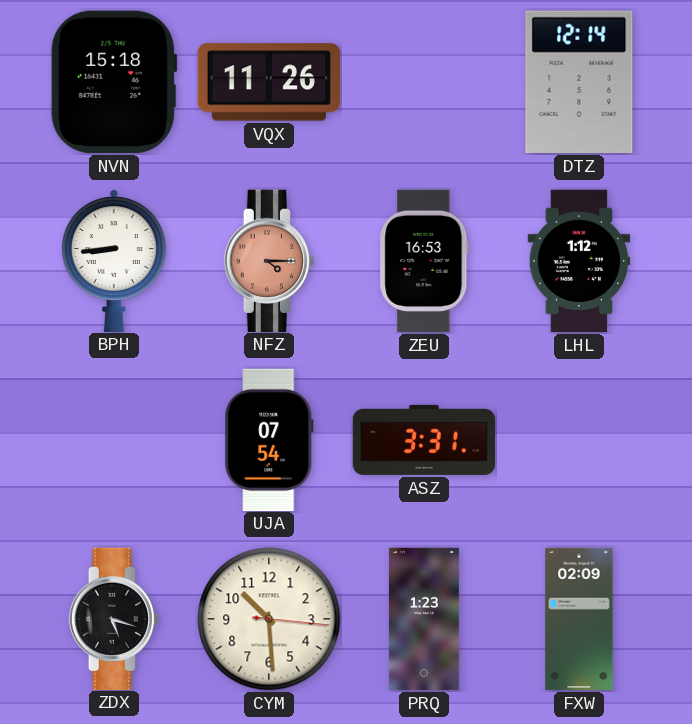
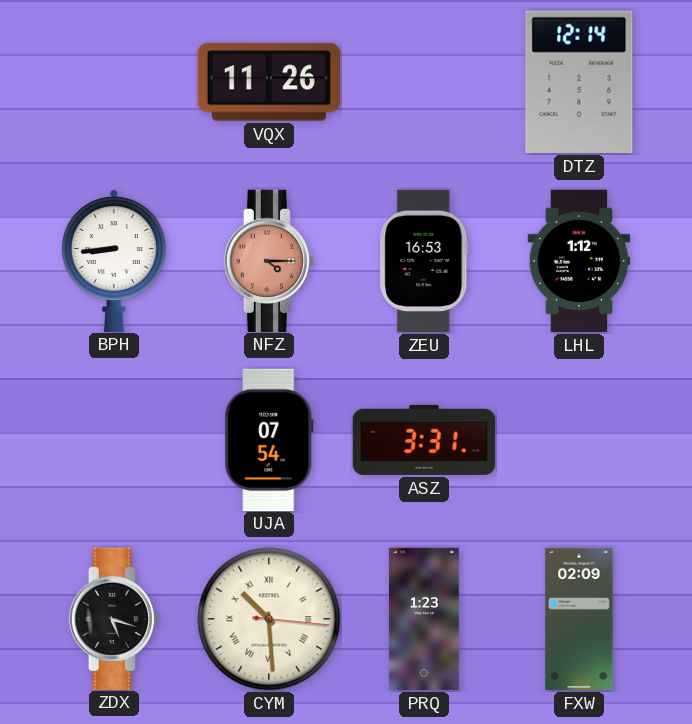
NVN: 15:18 -> none (114, 82)
CYM numerals: Arabic -> Roman (269, 619)
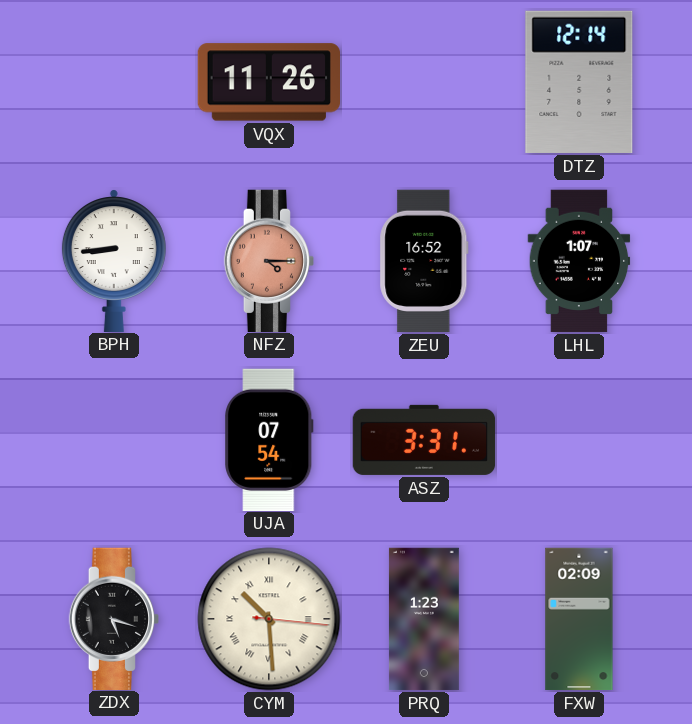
ZEU: 16:53 -> 16:52 (424, 261)
LHL: 1:12 -> 1:07 (579, 261)
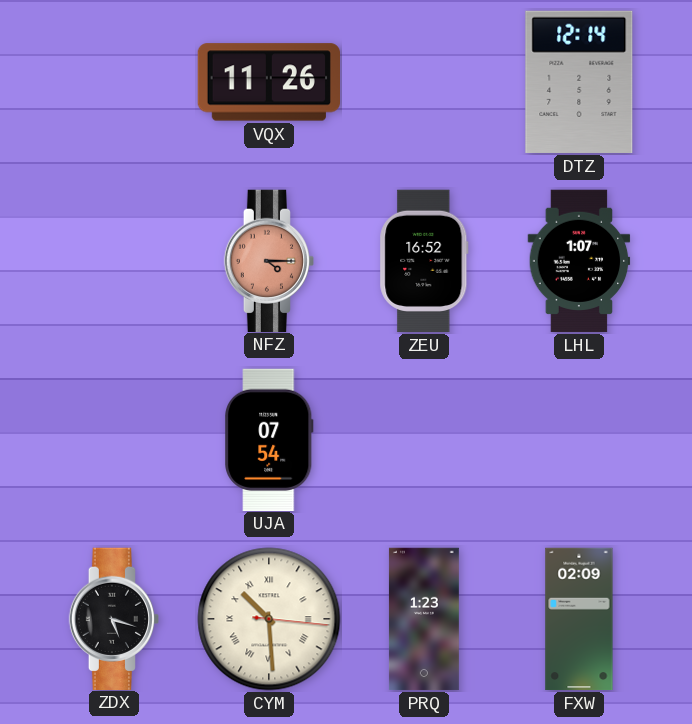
BPH: 8:44 -> none (114, 260)
ASZ: 3:31 -> none (424, 440)
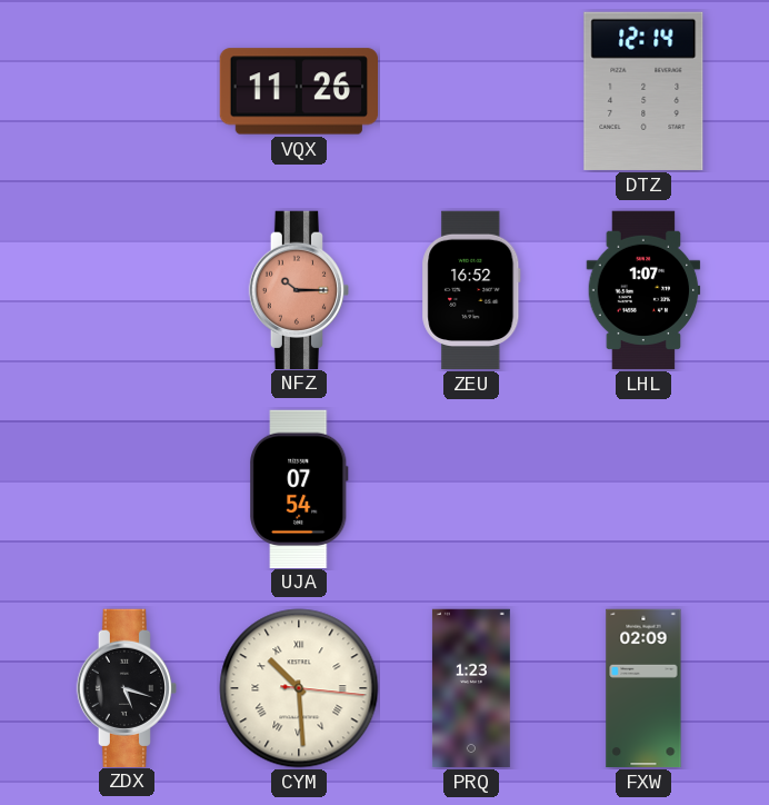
NFZ: 4:15 -> 10:15 (298, 289)
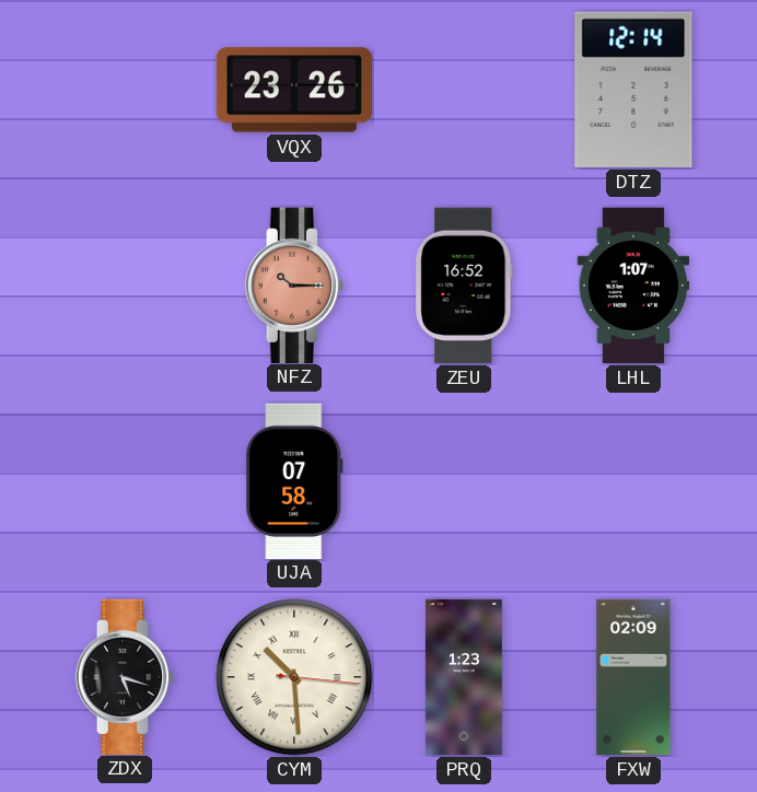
VQX: 11:26 -> 23:26 (293, 90)
UJA: 07:54 -> 07:58 (294, 480)
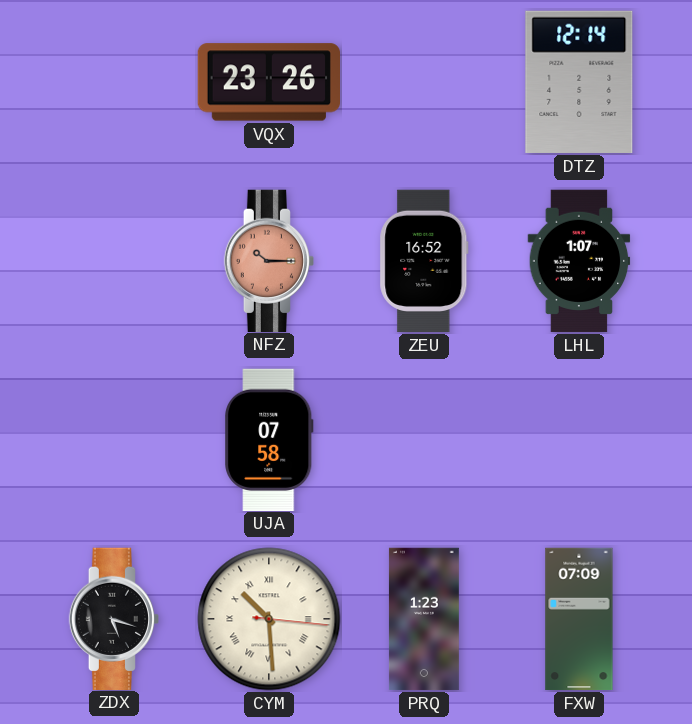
FXW: 02:09 -> 07:09 (579, 619)
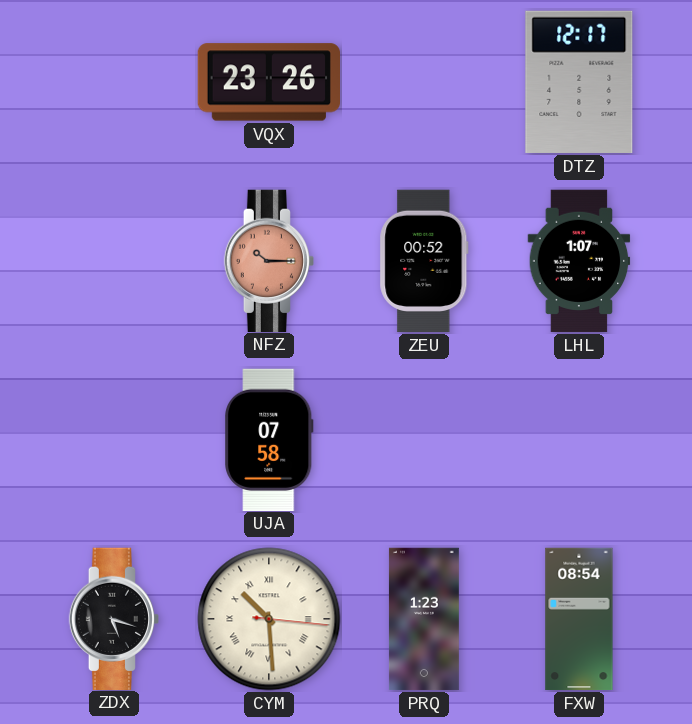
DTZ: 12:14 -> 12:17 (579, 82)
ZEU: 16:52 -> 00:52 (424, 261)
FXW: 07:09 -> 08:54 (579, 619)
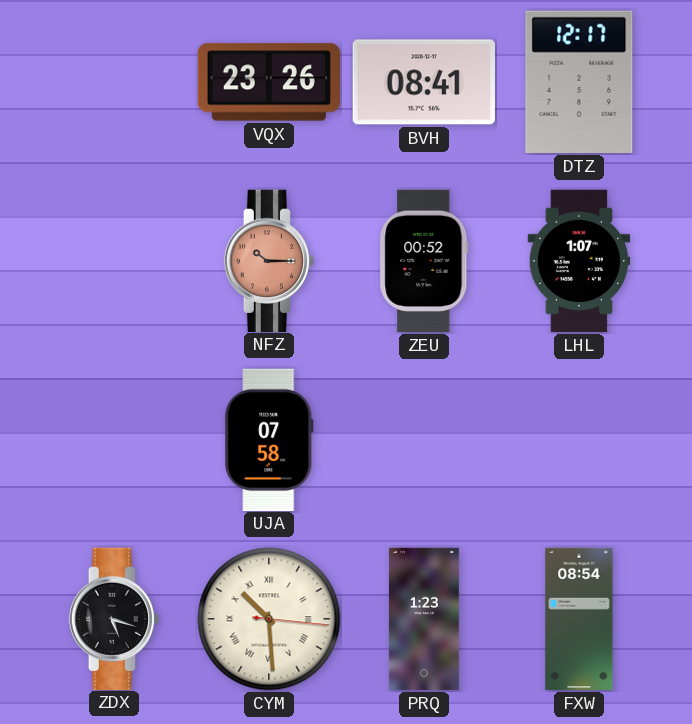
BVH: none -> 08:41 (423, 82)
